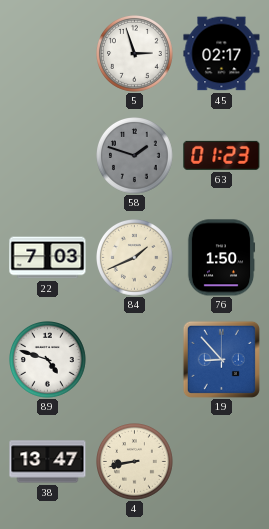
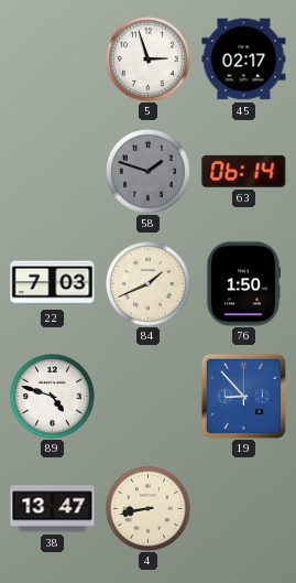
63: 01:23 -> 06:14 (244, 171)
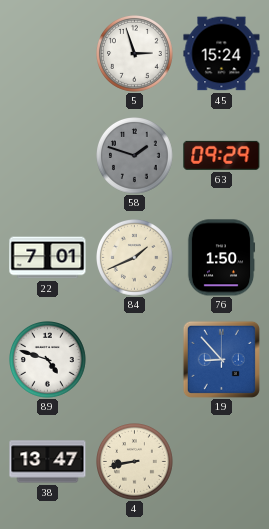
45: 02:17 -> 15:24 (222, 54)
63: 06:14 -> 09:29 (222, 155)
22: 7:03 -> 7:01 (48, 258)
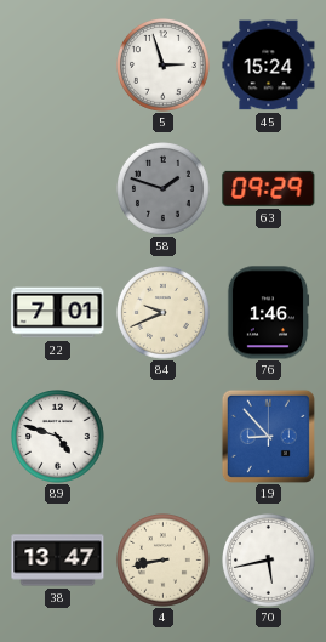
84: 1:41 -> 9:41 (164, 313)
76: 1:50 -> 1:46 (268, 313)
70: none -> 5:43 (269, 561)
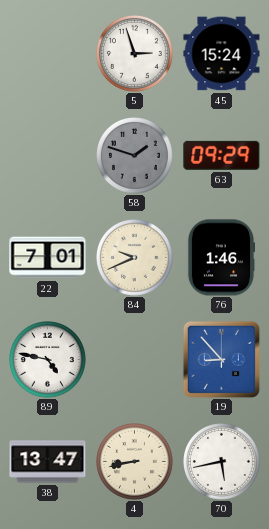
89: 4:48 -> 4:47 (48, 360)
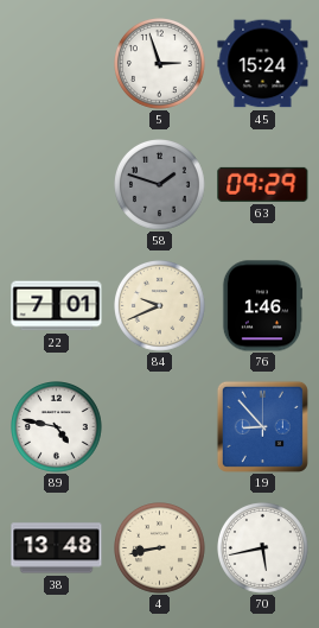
38: 13:47 -> 13:48 (57, 548)
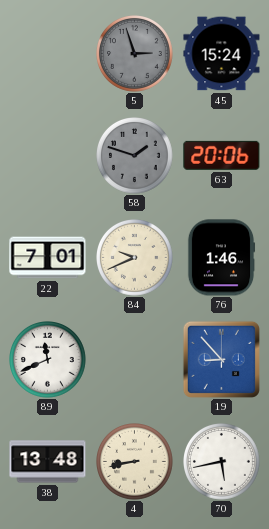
5 dial: white -> grey (135, 54)
63: 09:29 -> 20:06 (222, 155)
89: 4:47 -> 11:41 (48, 360)
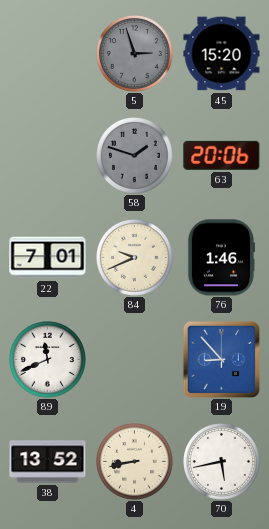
45: 15:24 -> 15:20 (222, 54)
38: 13:48 -> 13:52 (48, 462)
